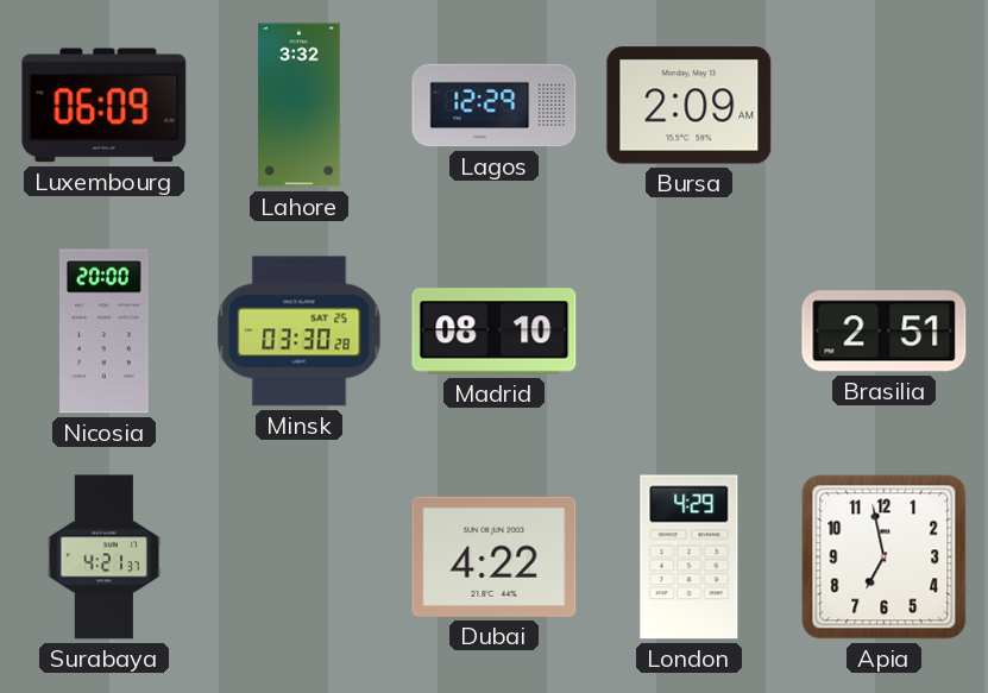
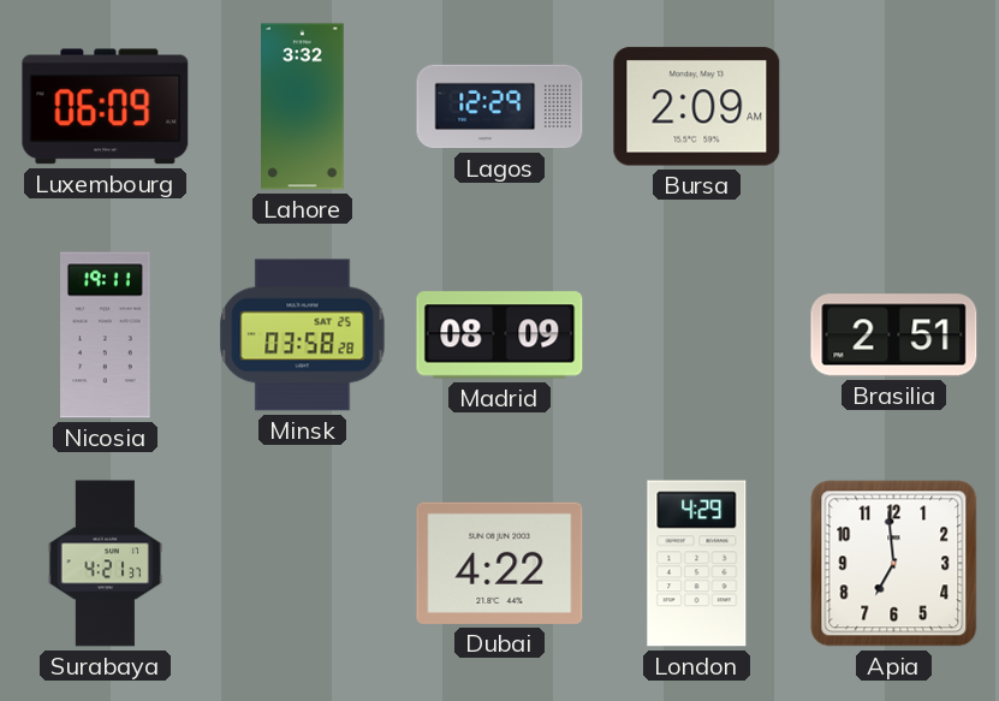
Nicosia: 20:00 -> 19:11 (106, 335)
Minsk: 03:30 -> 03:58 (303, 335)
Madrid: 08:10 -> 08:09 (500, 335)
Apia: 6:58 -> 6:59 (894, 564)
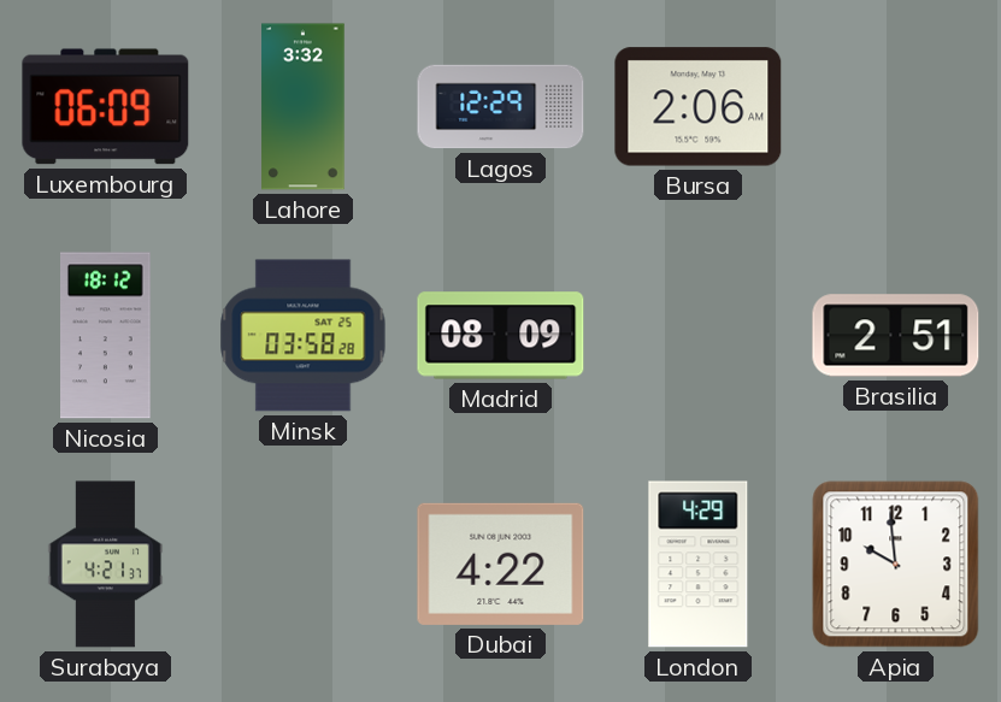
Bursa: 2:09 -> 2:06 (699, 107)
Nicosia: 19:11 -> 18:12 (106, 336)
Apia: 6:59 -> 9:59 (896, 565)
